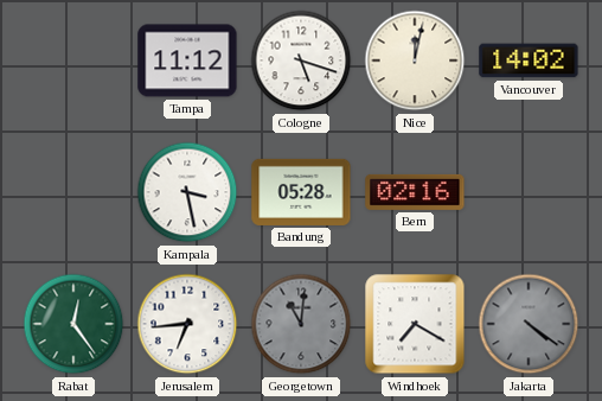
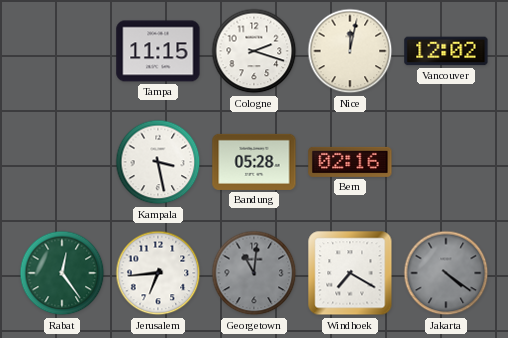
Tampa: 11:12 -> 11:15 (158, 51)
Cologne: 5:18 -> 2:18 (254, 51)
Vancouver: 14:02 -> 12:02 (446, 51)
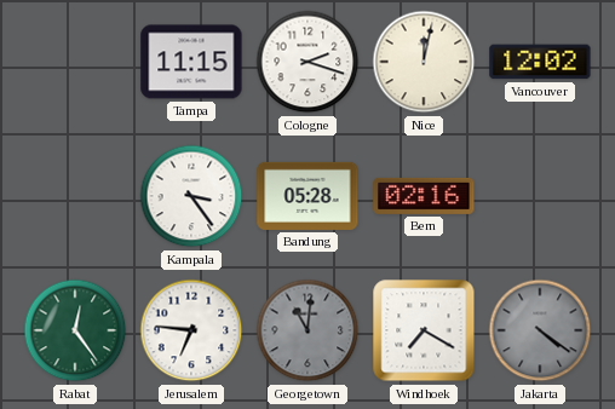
Kampala: 3:28 -> 3:24 (191, 196)
Jerusalem: 6:44 -> 6:46 (191, 330)
